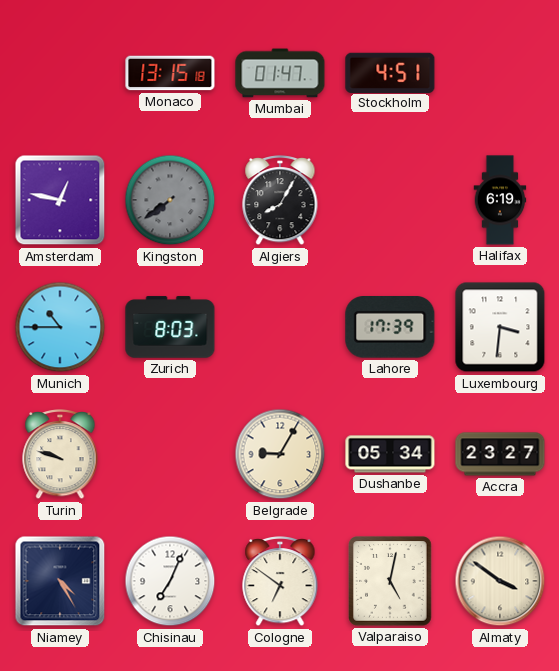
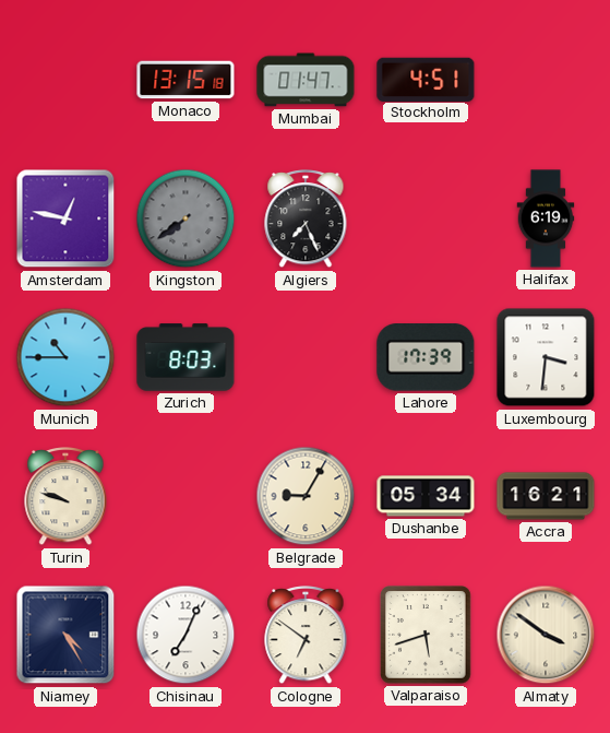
Algiers: 8:05 -> 7:26 (306, 220)
Accra: 23:27 -> 16:21 (546, 496)
Valparaiso: 5:02 -> 5:42 (426, 635)
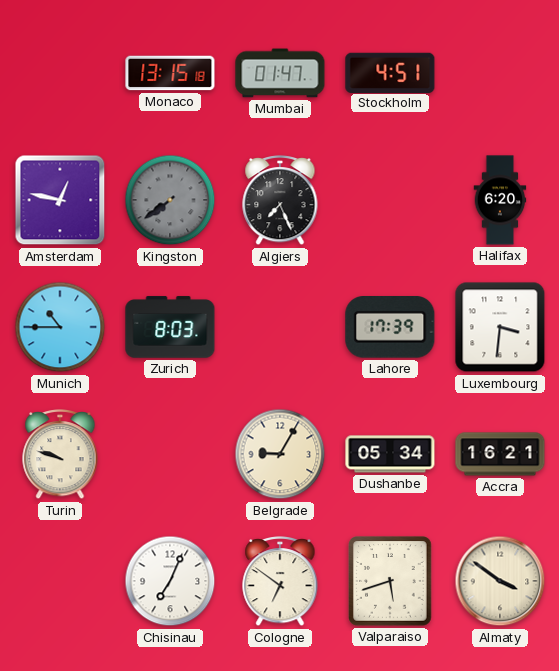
Halifax: 6:19 -> 6:20 (500, 200)
Niamey: 4:25 -> none (65, 635)
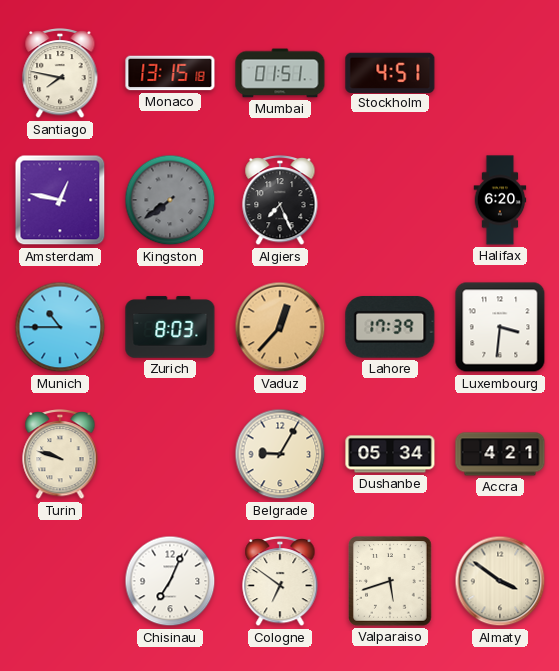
Santiago: none -> 7:47 (60, 74)
Mumbai: 01:47 -> 01:51 (280, 73)
Vaduz: none -> 12:37 (280, 327)
Accra: 16:21 -> 4:21 (500, 454)
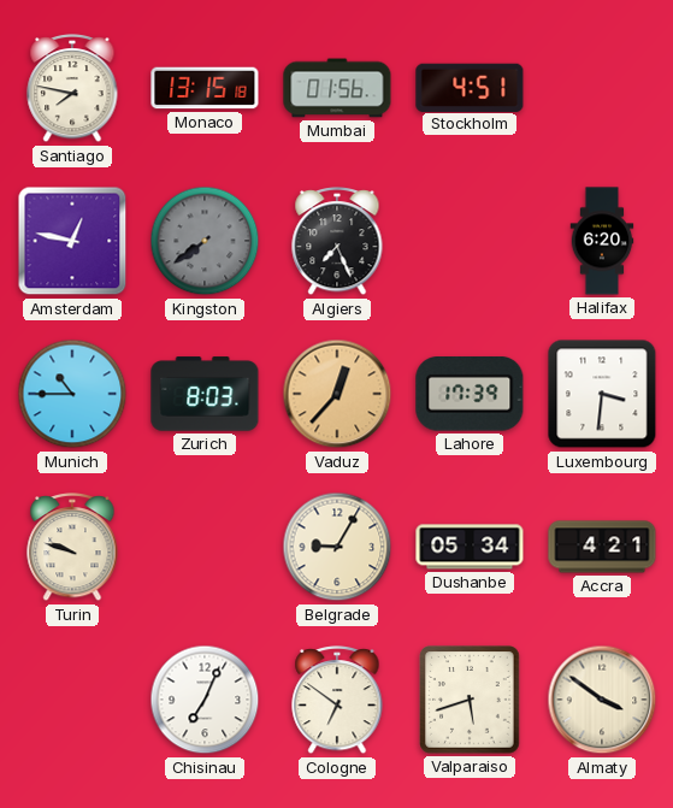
Mumbai: 01:51 -> 01:56 (337, 88)
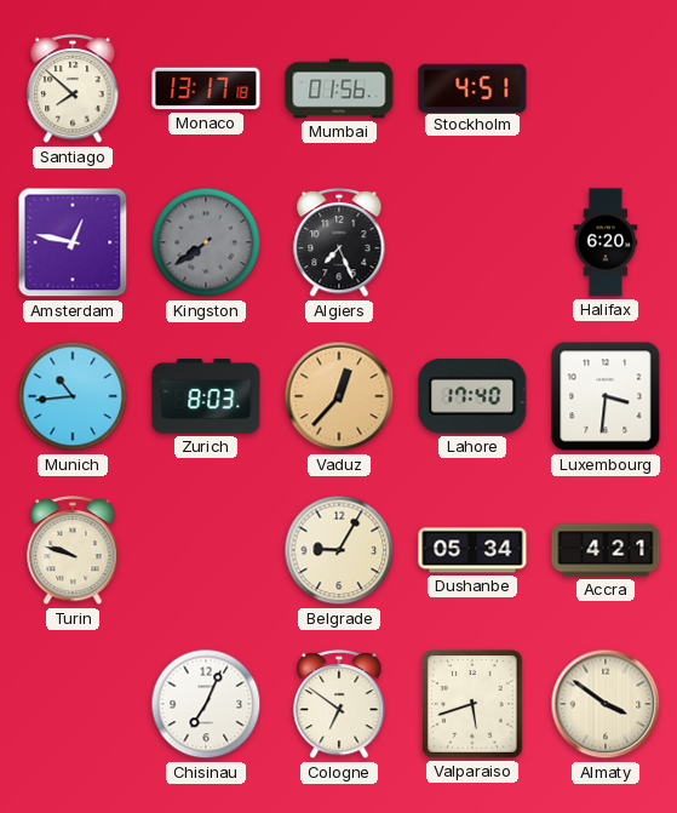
Santiago: 7:47 -> 7:52 (73, 90)
Monaco: 13:15 -> 13:17 (206, 88)
Munich: 10:45 -> 10:44 (73, 396)
Lahore: 17:39 -> 17:40 (472, 397)
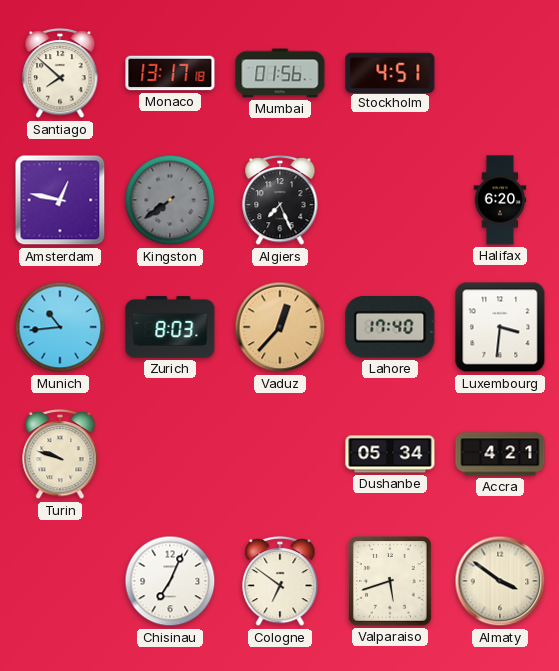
Belgrade: 9:05 -> none (339, 550)
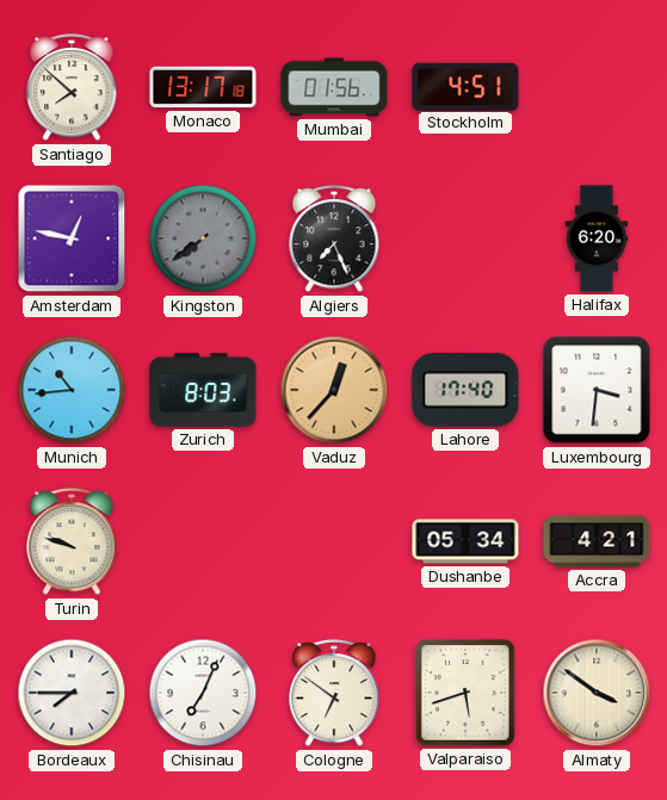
Bordeaux: none -> 7:45 (72, 693)
